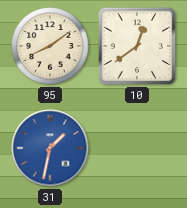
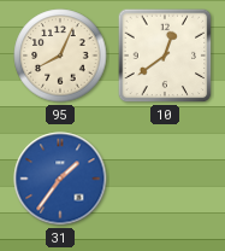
95: 8:09 -> 8:04 (60, 56)
31: 1:32 -> 1:36 (60, 179)
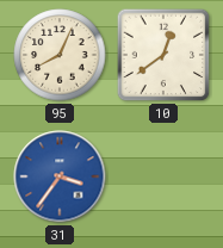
31: 1:36 -> 3:36 (60, 176)
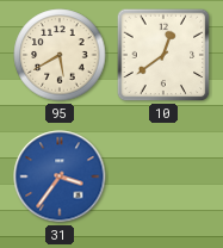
95: 8:04 -> 5:40 (60, 55)
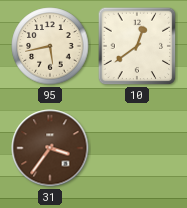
95: 5:40 -> 5:43 (50, 46)
31 dial: blue -> brown (50, 148)
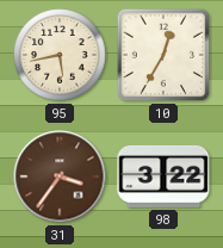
10: 12:39 -> 12:35 (163, 55)
98: none -> 3:22 (163, 176)
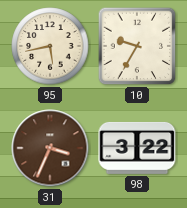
10: 12:35 -> 9:35 (137, 46)
31: 3:36 -> 3:34 (50, 148)
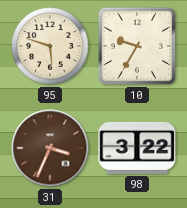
95: 5:43 -> 5:48 (50, 46)
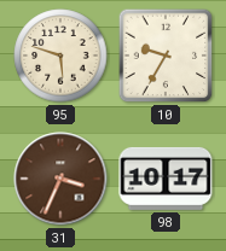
98: 3:22 -> 10:17 (166, 179)
